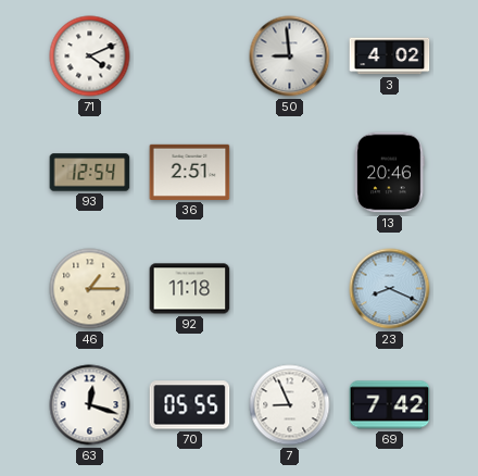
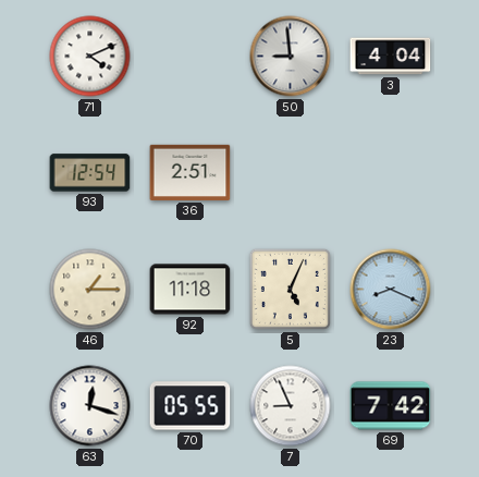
3: 4:02 -> 4:04 (391, 57)
13: 20:46 -> none (389, 173)
5: none -> 5:04 (290, 289)
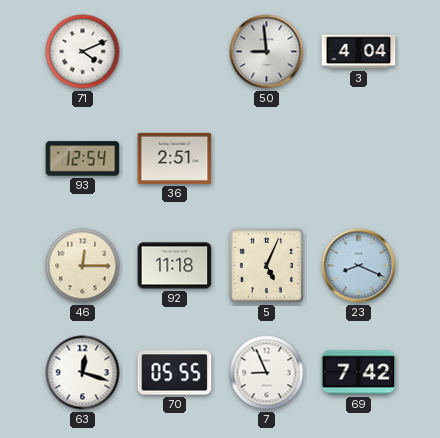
46: 1:15 -> 12:15 (83, 266)
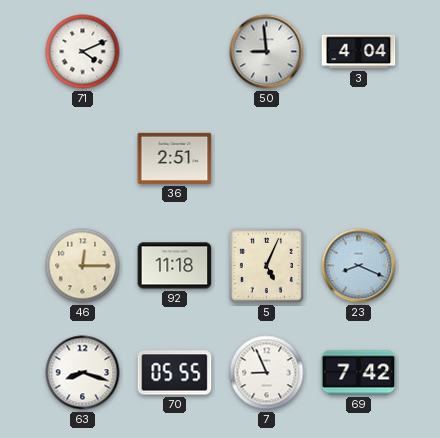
93: 12:54 -> none (83, 159)
63: 12:18 -> 8:18 (83, 373)
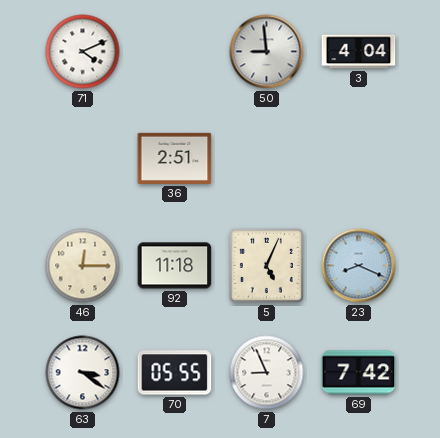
63: 8:18 -> 3:21 (83, 373)
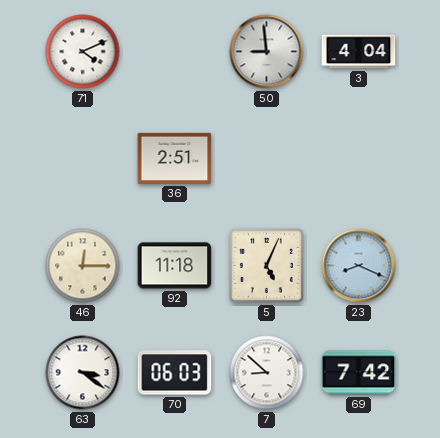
70: 05:55 -> 06:03 (175, 373)
7: 8:56 -> 8:52 (267, 373)
